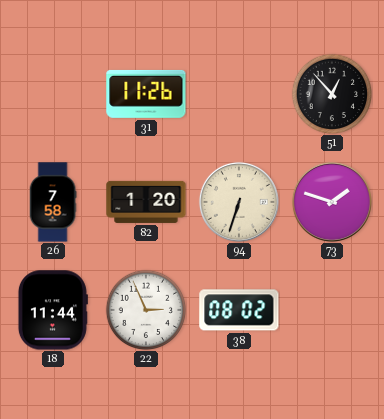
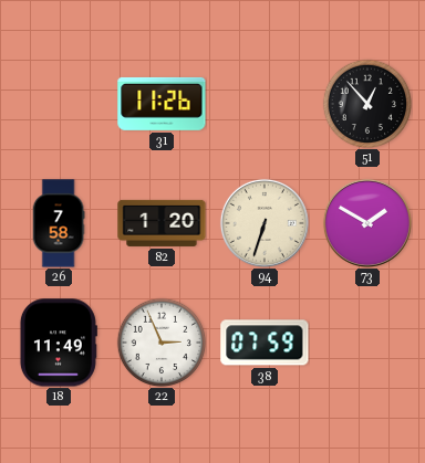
73: 1:48 -> 1:50 (367, 223)
18: 11:44 -> 11:49 (58, 343)
38: 08:02 -> 07:59 (265, 343)
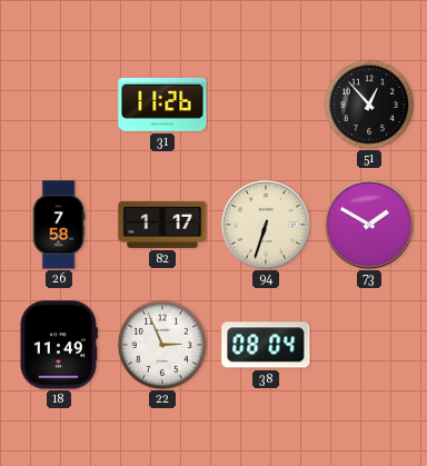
82: 1:20 -> 1:17 (162, 225)
38: 07:59 -> 08:04 (266, 345)
